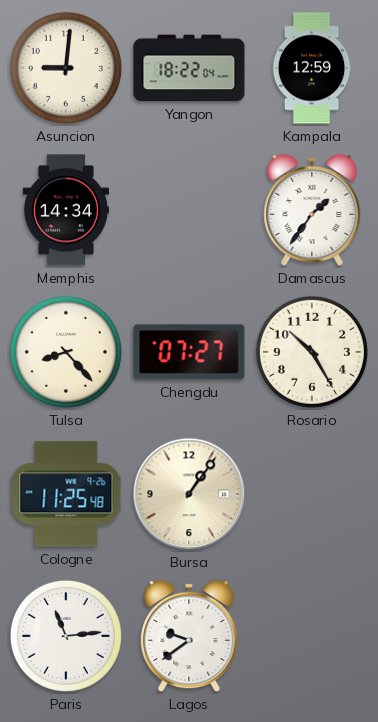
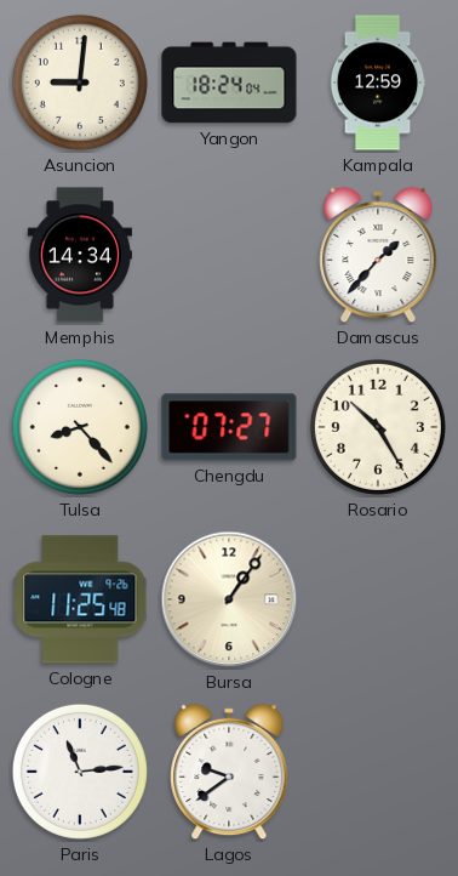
Yangon: 18:22 -> 18:24 (229, 83)
Damascus: 1:36 -> 1:37 (378, 255)
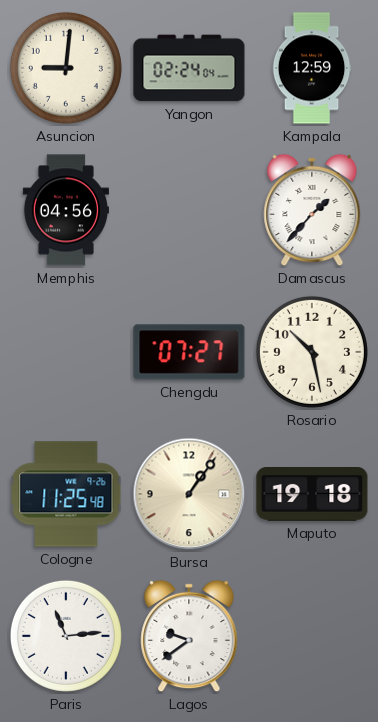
Yangon: 18:24 -> 02:24 (189, 68)
Memphis: 14:34 -> 04:56 (66, 210)
Tulsa: 8:23 -> none (80, 427)
Rosario: 10:25 -> 10:28 (312, 352)
Maputo: none -> 19:18 (312, 494)
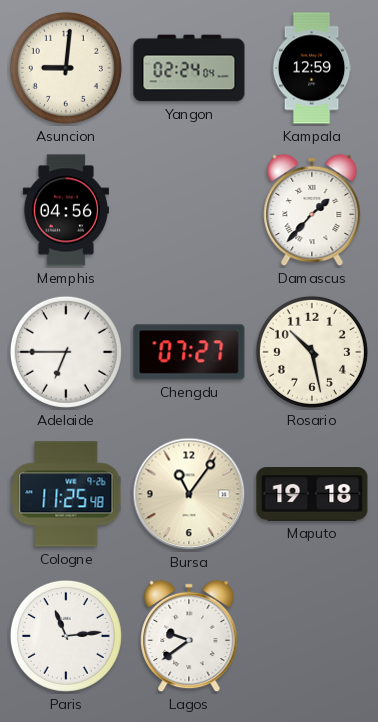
Adelaide: none -> 6:45 (66, 352)
Bursa: 1:06 -> 11:06 (189, 494)
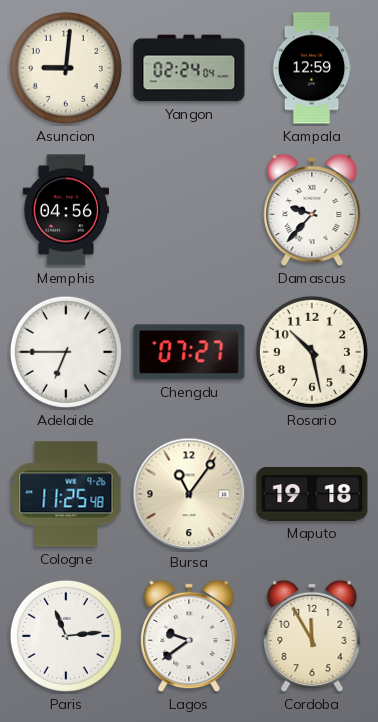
Damascus: 1:37 -> 9:37 (312, 210)
Cordoba: none -> 11:55 (312, 636)
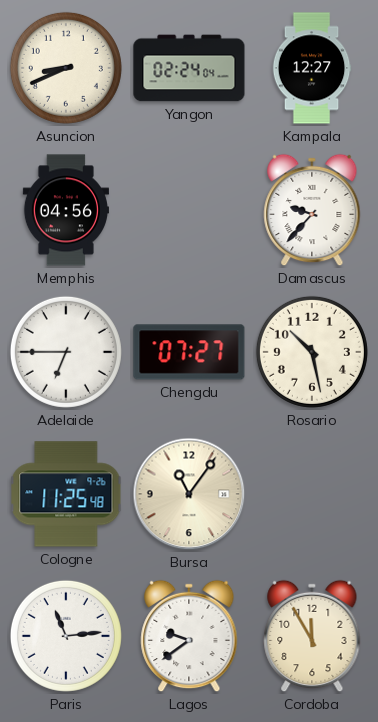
Asuncion: 9:01 -> 8:41 (66, 68)
Kampala: 12:59 -> 12:27 (312, 68)
Maputo: 19:18 -> none (312, 494)
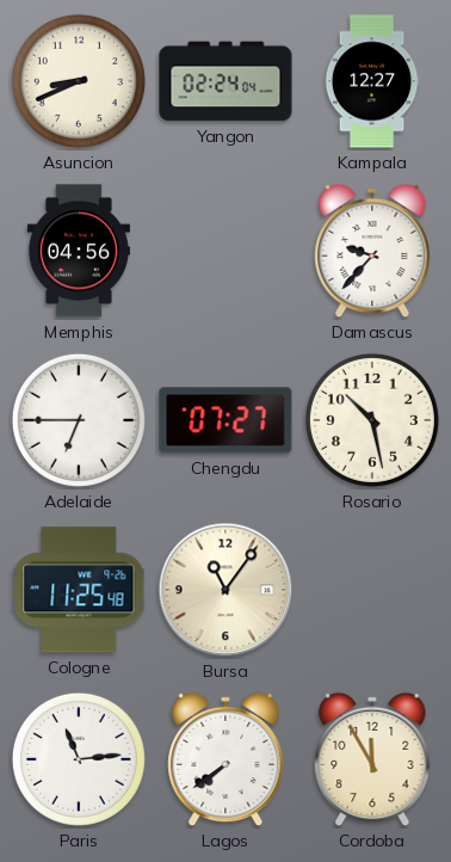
Lagos: 9:39 -> 7:39 (225, 759)
